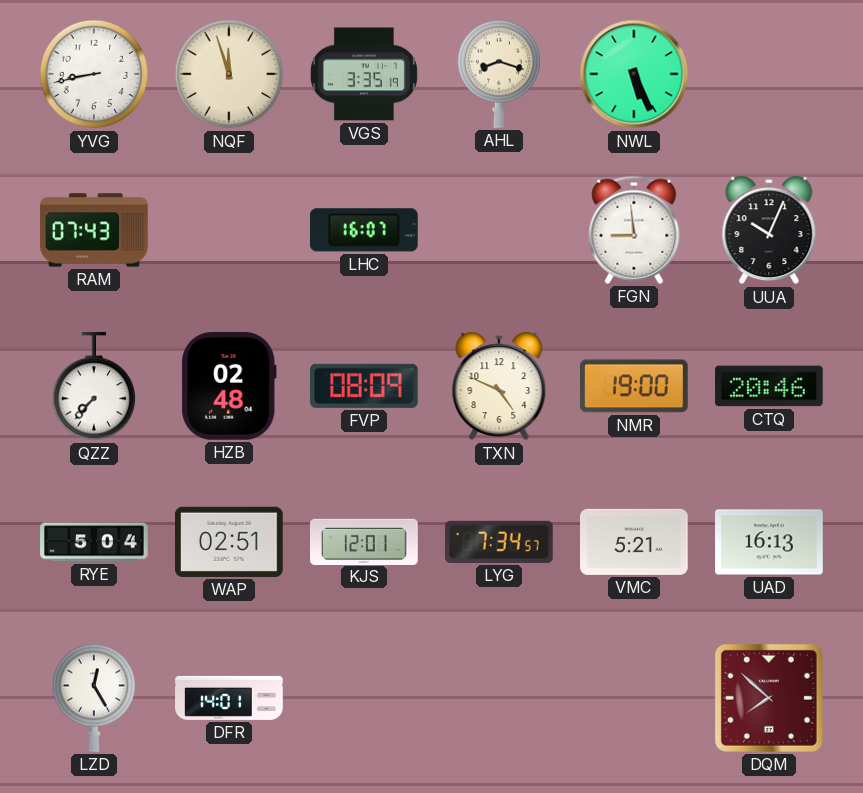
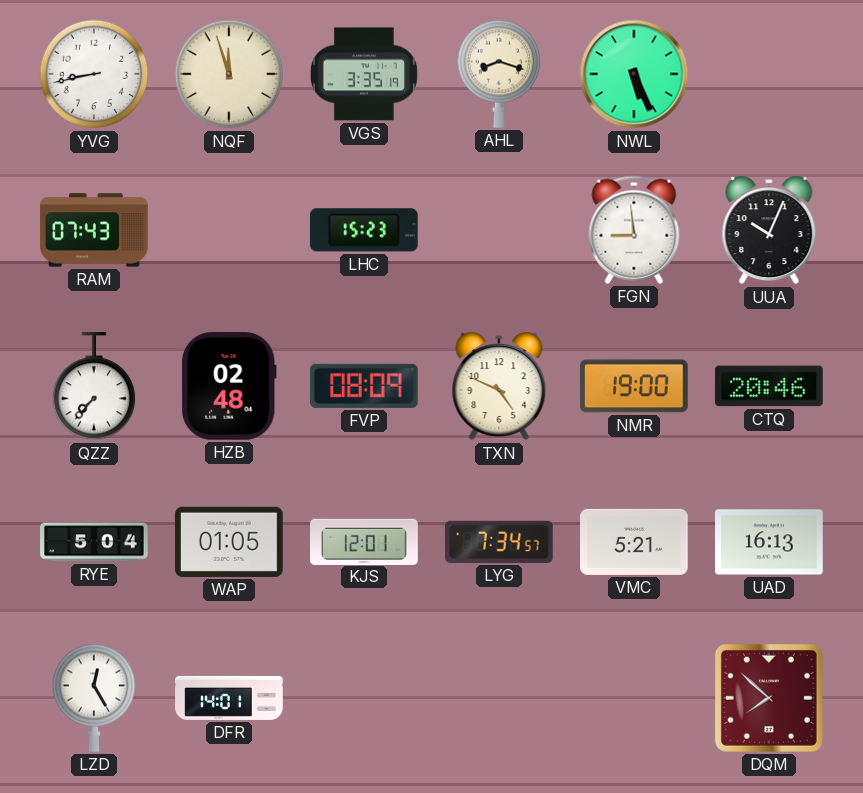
LHC: 16:07 -> 15:23 (364, 230)
WAP: 02:51 -> 01:05 (230, 542)
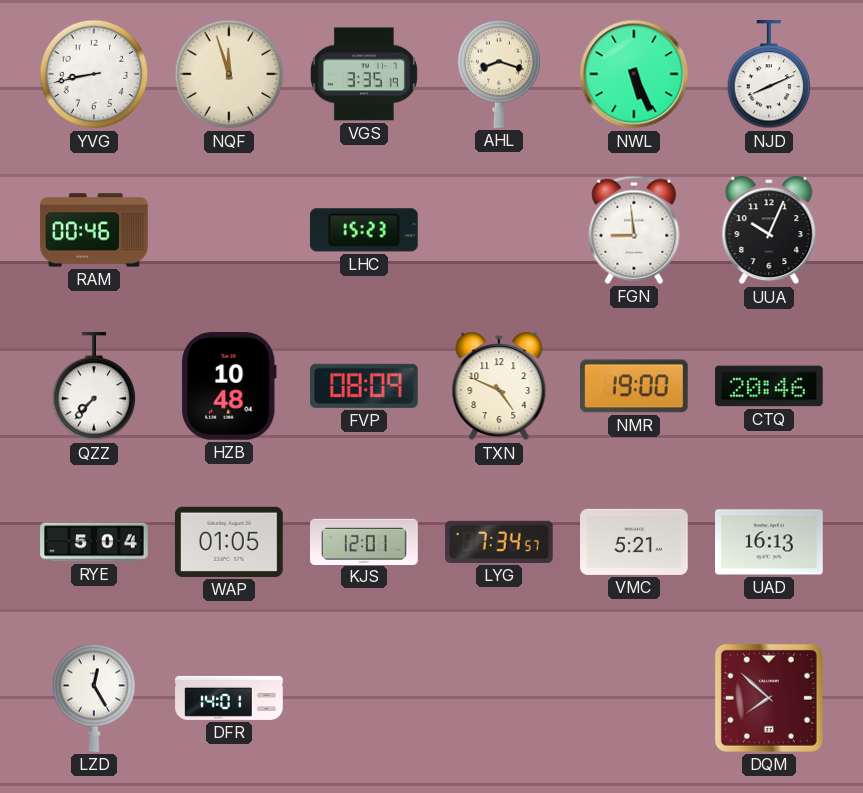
NJD: none -> 8:11 (769, 75)
RAM: 07:43 -> 00:46 (94, 230)
HZB: 02:48 -> 10:48 (230, 386)
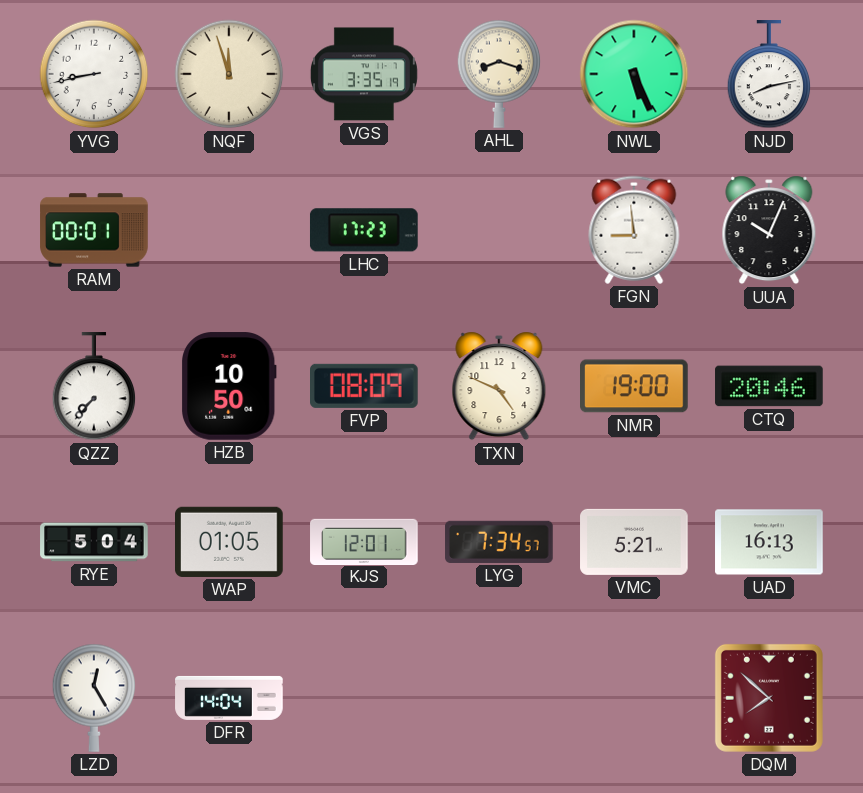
NJD: 8:11 -> 8:13 (769, 75)
RAM: 00:46 -> 00:01 (94, 230)
LHC: 15:23 -> 17:23 (364, 230)
HZB: 10:48 -> 10:50 (230, 386)
DFR: 14:01 -> 14:04 (229, 698)
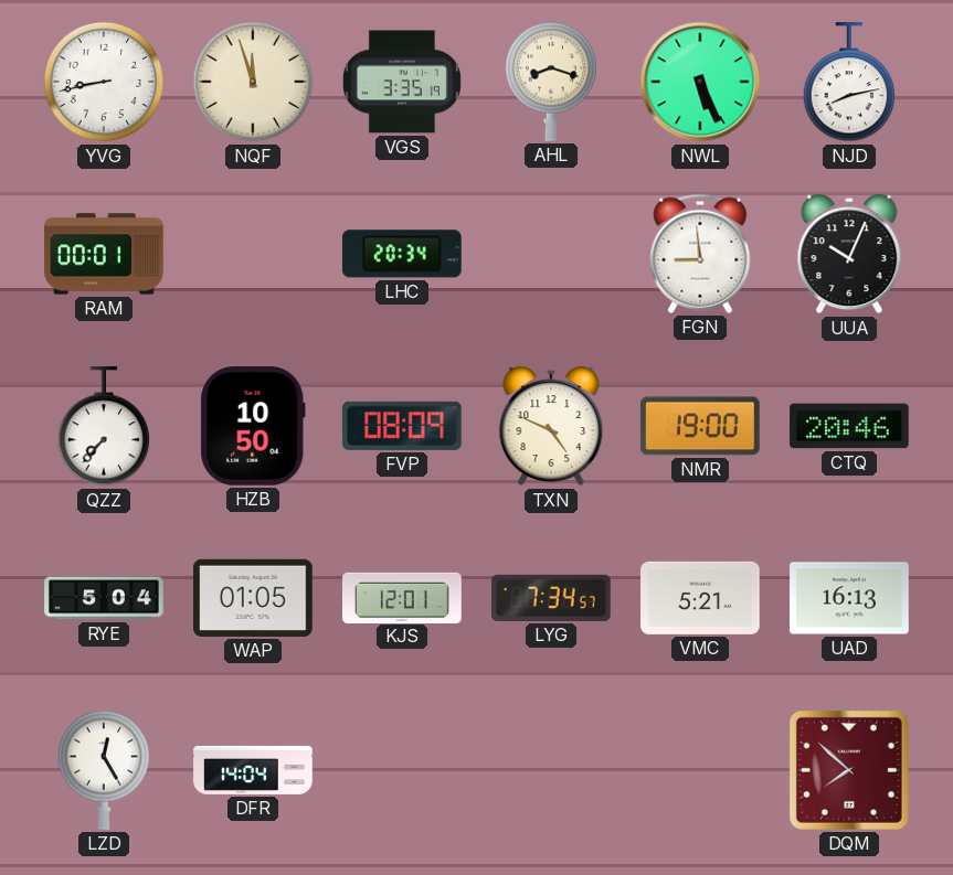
LHC: 17:23 -> 20:34 (402, 254)
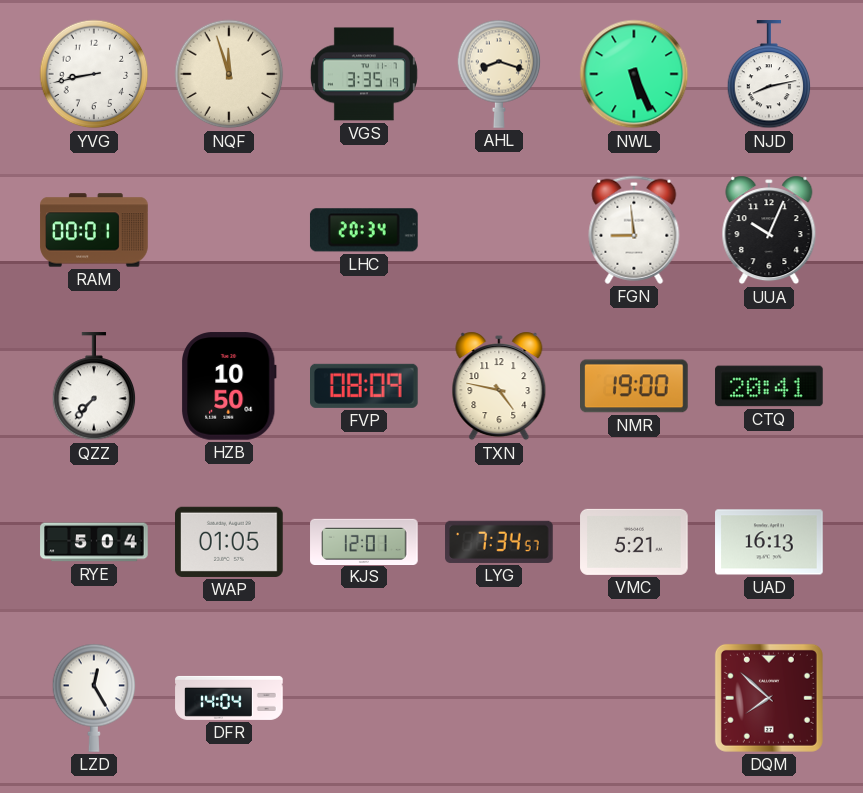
TXN: 4:49 -> 4:47 (499, 386)
CTQ: 20:46 -> 20:41 (769, 386)
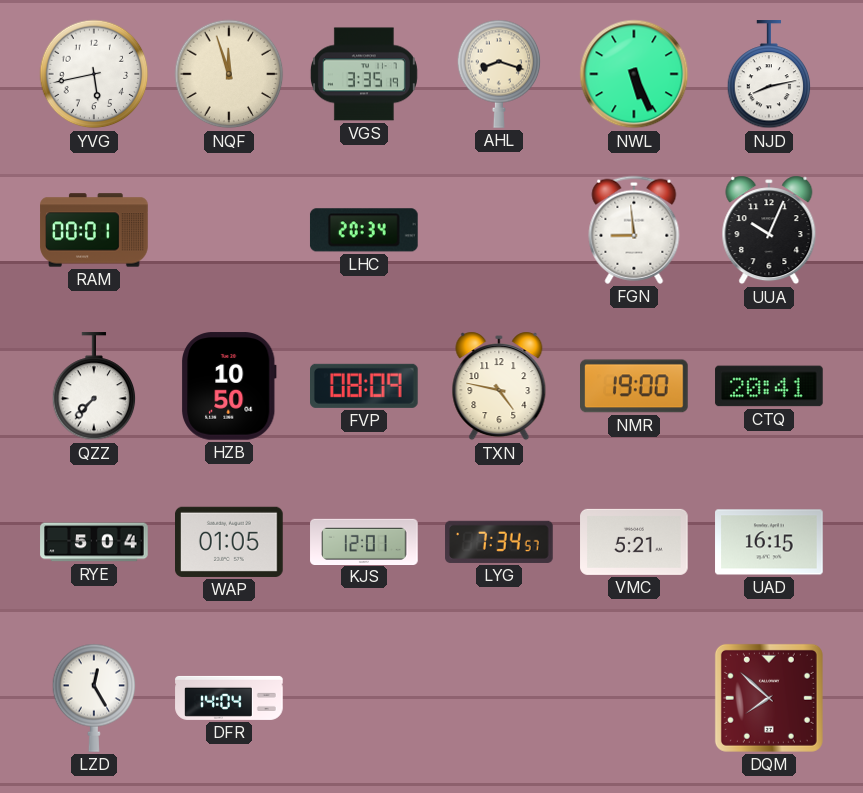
YVG: 8:43 -> 5:43 (94, 74)
UAD: 16:13 -> 16:15 (769, 542)
